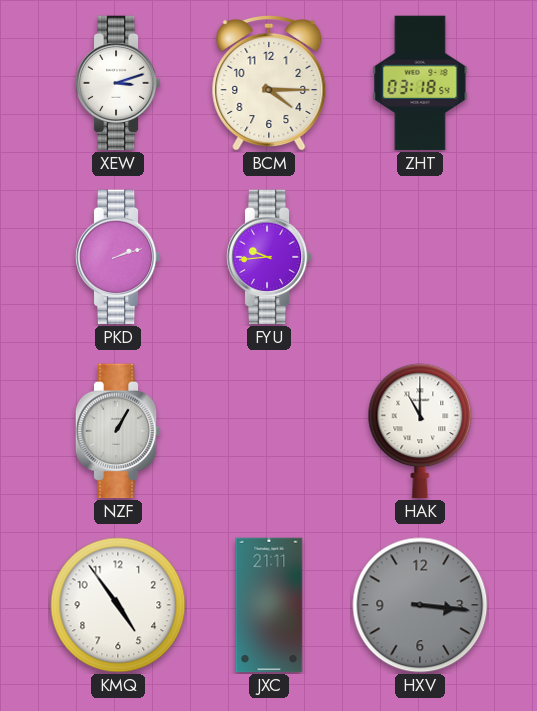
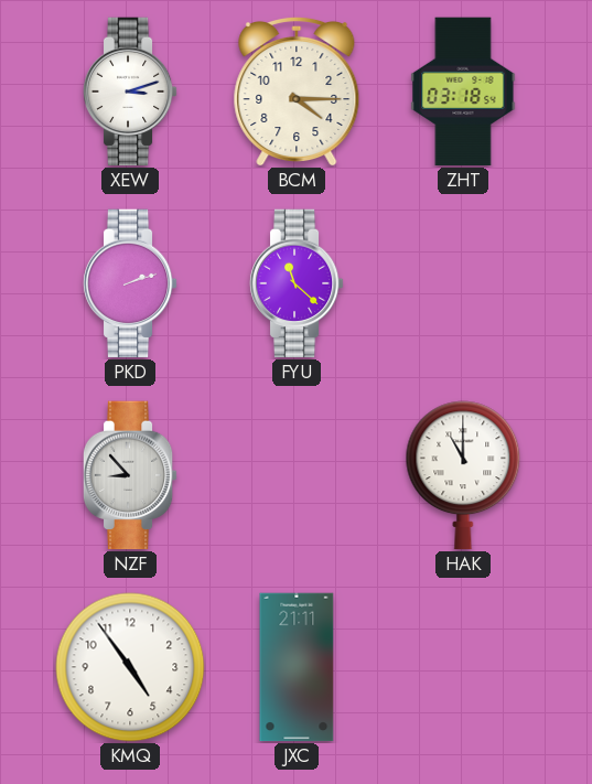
FYU: 9:44 -> 11:22 (297, 283)
NZF: 1:05 -> 8:53 (130, 475)
HXV: 3:16 -> none (420, 605)
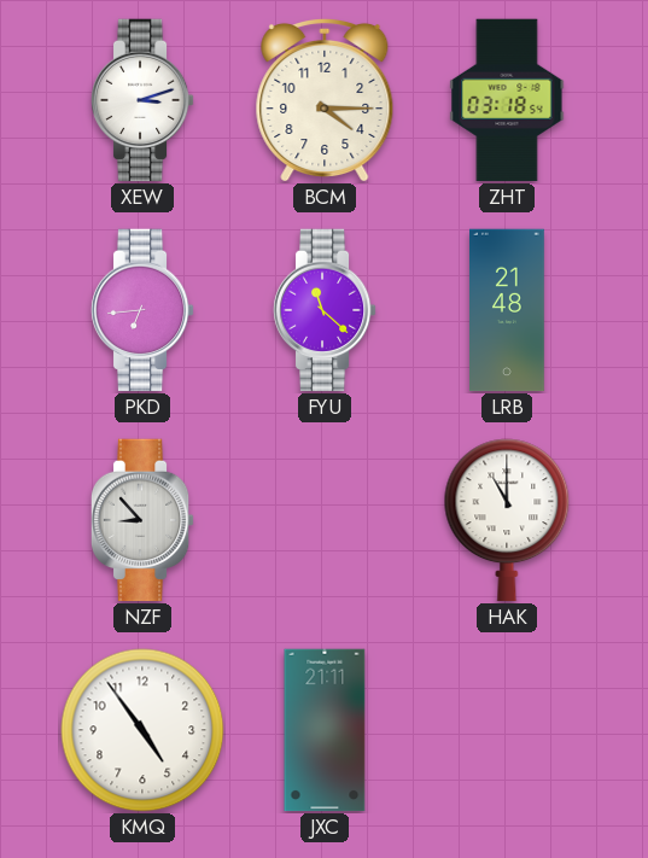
PKD: 2:12 -> 6:44 (142, 310)
LRB: none -> 21:48 (508, 310)
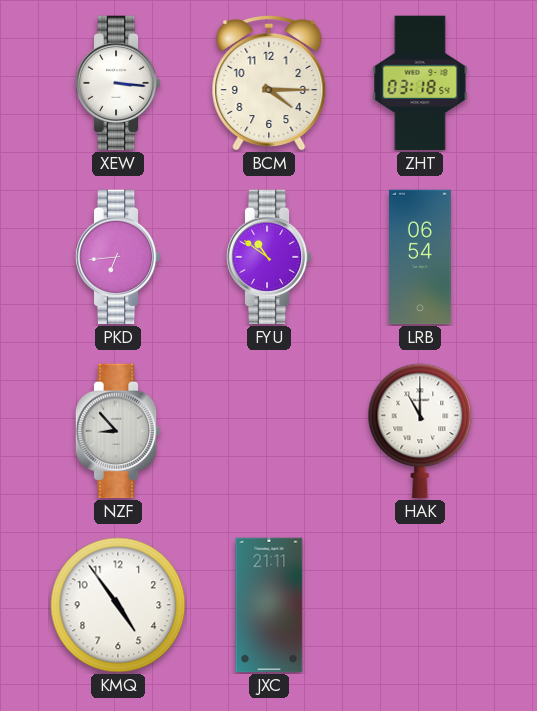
XEW: 3:12 -> 3:16 (118, 83)
FYU: 11:22 -> 10:51 (269, 257)
LRB: 21:48 -> 06:54 (421, 257)
